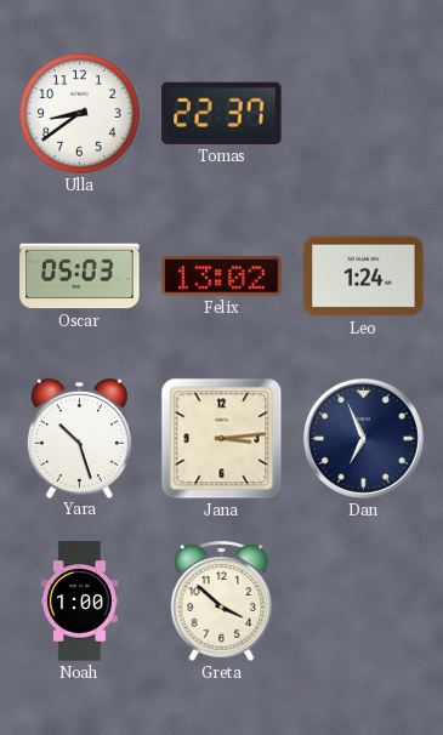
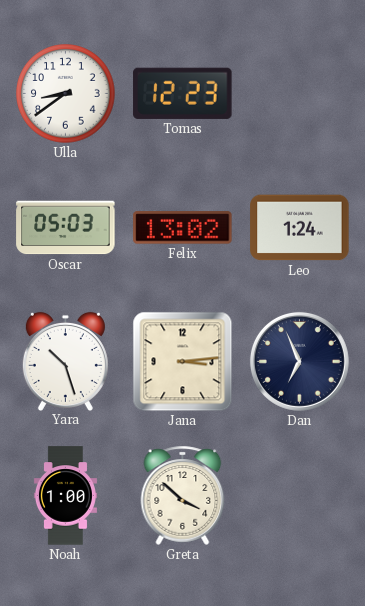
Tomas: 22:37 -> 12:23 (183, 93)
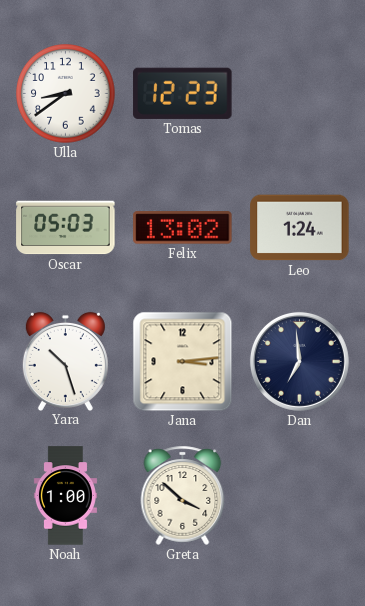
Dan: 6:56 -> 6:59 (299, 361)
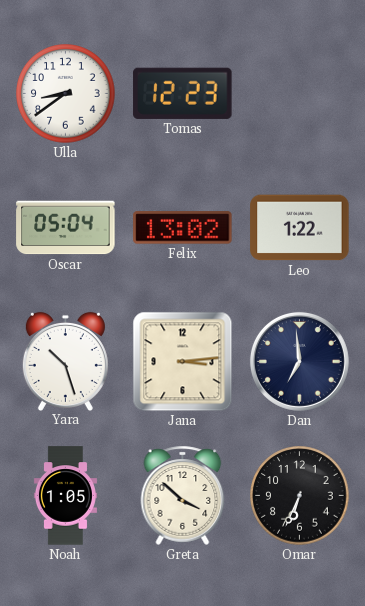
Oscar: 05:03 -> 05:04 (66, 228)
Leo: 1:24 -> 1:22 (300, 228)
Noah: 1:00 -> 1:05 (65, 496)
Omar: none -> 6:34 (300, 496)
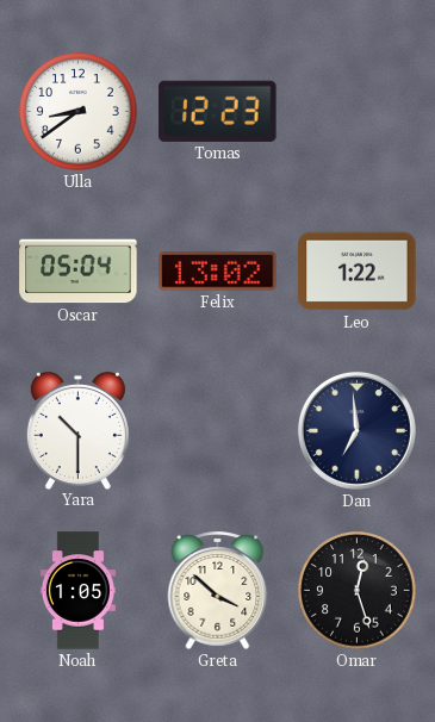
Yara: 10:27 -> 10:30 (77, 430)
Jana: 3:14 -> none (183, 362)
Omar: 6:34 -> 12:27 (358, 591)
